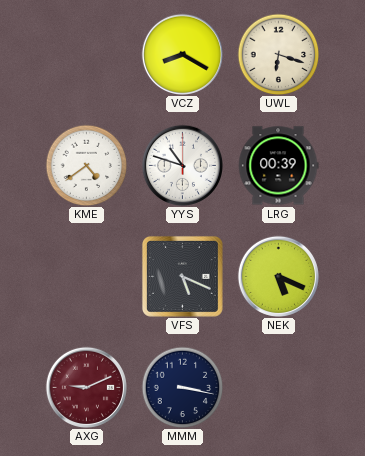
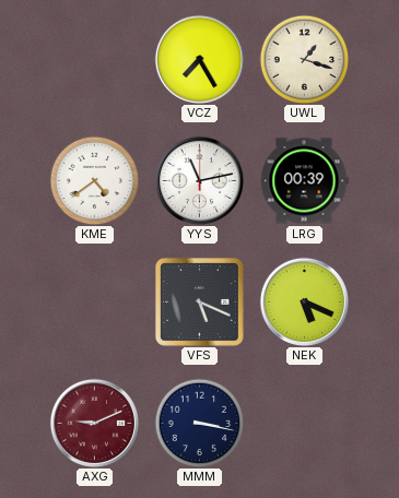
VCZ: 8:20 -> 7:25 (199, 59)
UWL: 6:18 -> 1:18 (304, 59)
YYS: 10:48 -> 11:13 (199, 180)
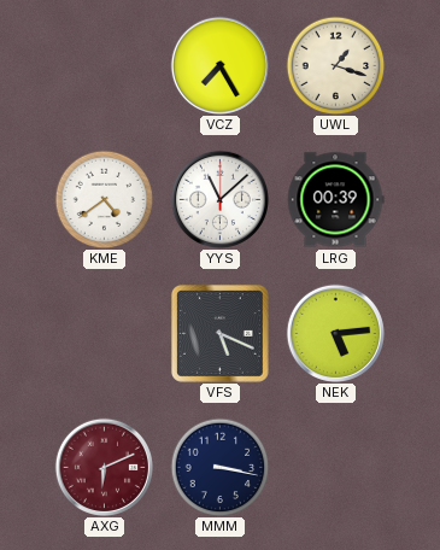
YYS: 11:13 -> 11:08 (219, 199)
NEK: 5:19 -> 5:14 (335, 333)
AXG: 9:11 -> 6:11 (104, 467)
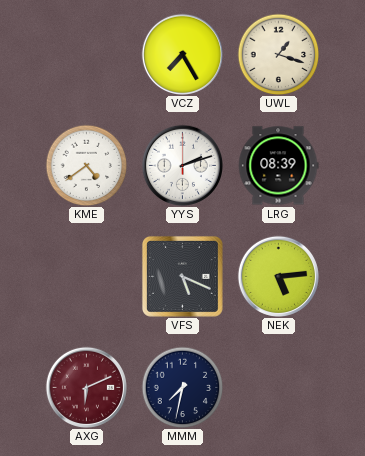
YYS: 11:08 -> 2:12 (182, 165)
LRG: 00:39 -> 08:39 (278, 166)
MMM: 3:17 -> 7:32 (182, 387)
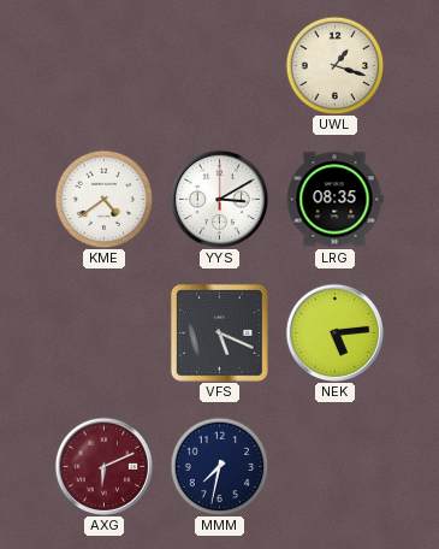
VCZ: 7:25 -> none (182, 54)
YYS: 2:12 -> 3:10 (219, 199)
LRG: 08:39 -> 08:35 (334, 200)
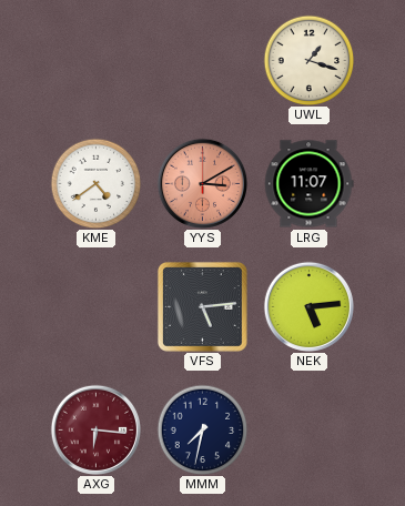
YYS dial: white -> salmon (202, 183)
LRG: 08:35 -> 11:07 (308, 184)
VFS: 5:19 -> 5:14 (202, 306)
AXG: 6:11 -> 6:16 (95, 429)
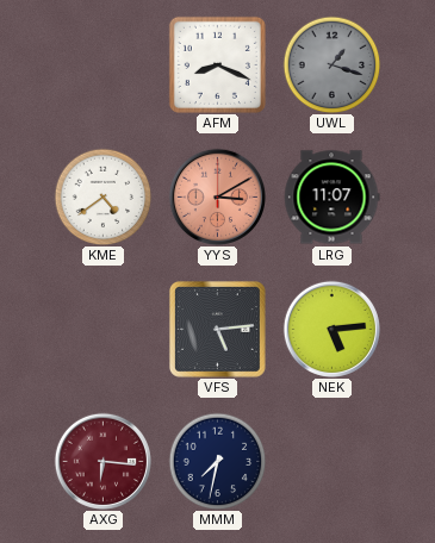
AFM: none -> 8:19 (217, 64)
UWL dial: cream -> grey (331, 64)
